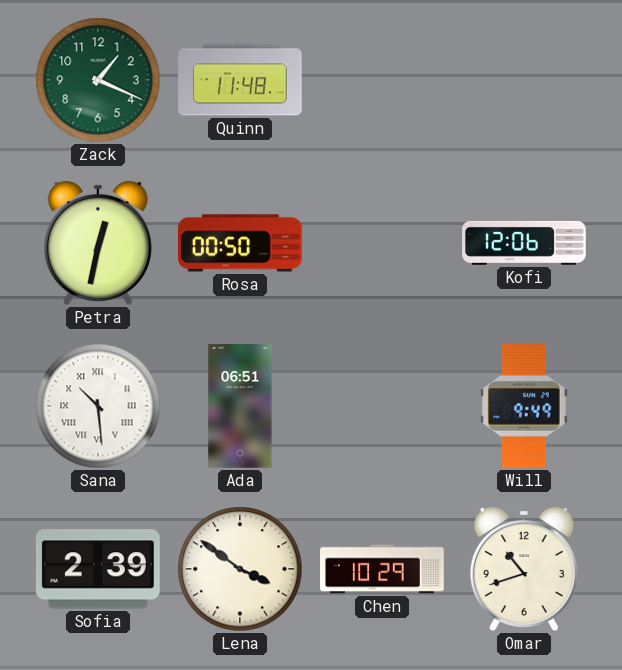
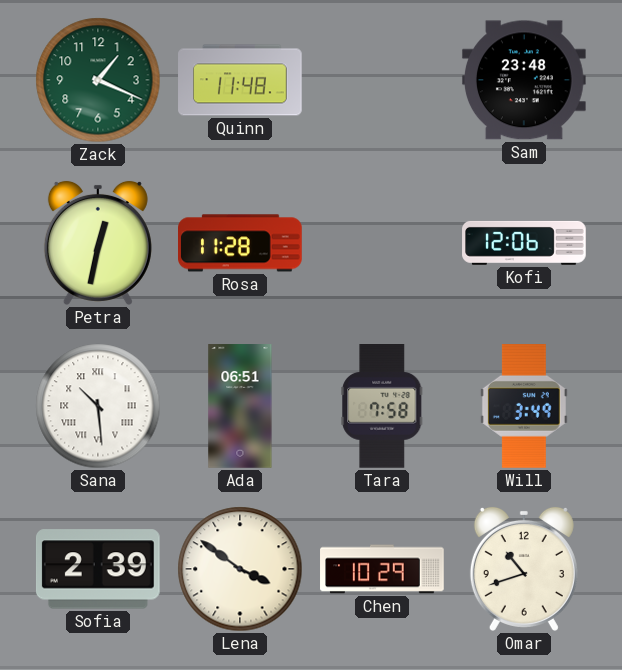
Sam: none -> 23:48 (524, 80)
Rosa: 00:50 -> 11:28 (241, 243)
Tara: none -> 7:58 (382, 407)
Will: 9:49 -> 3:49 (524, 407)
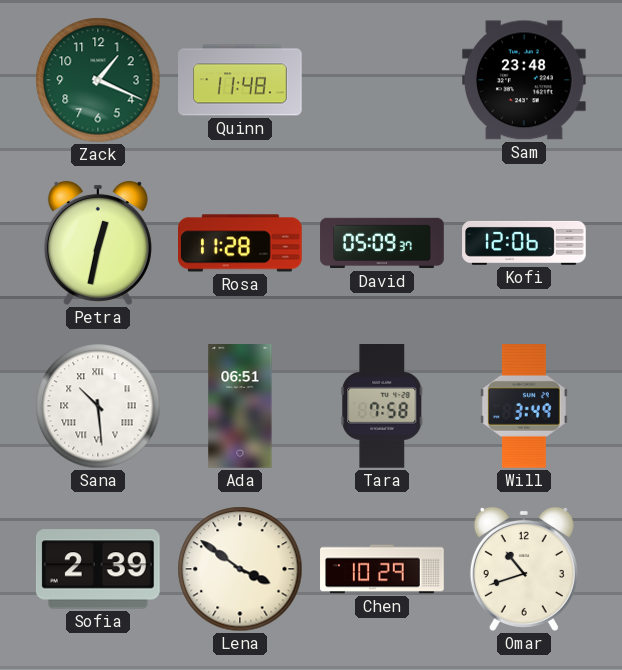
David: none -> 05:09 (382, 243)
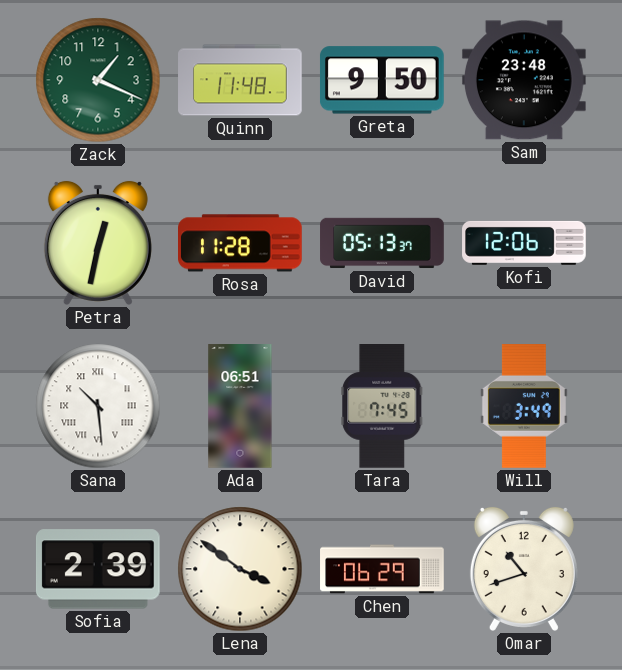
Greta: none -> 9:50 (382, 80)
David: 05:09 -> 05:13 (382, 243)
Tara: 7:58 -> 7:45 (382, 407)
Chen: 10:29 -> 06:29 (382, 569)
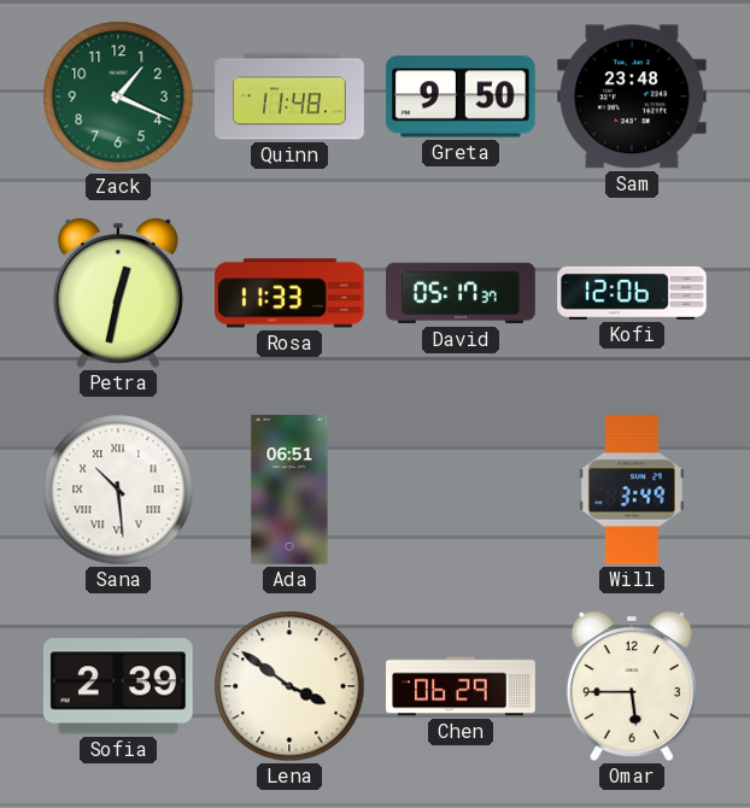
Rosa: 11:28 -> 11:33 (291, 293)
David: 05:13 -> 05:17 (461, 293)
Tara: 7:45 -> none (382, 407)
Omar: 10:42 -> 5:45 (632, 686)
